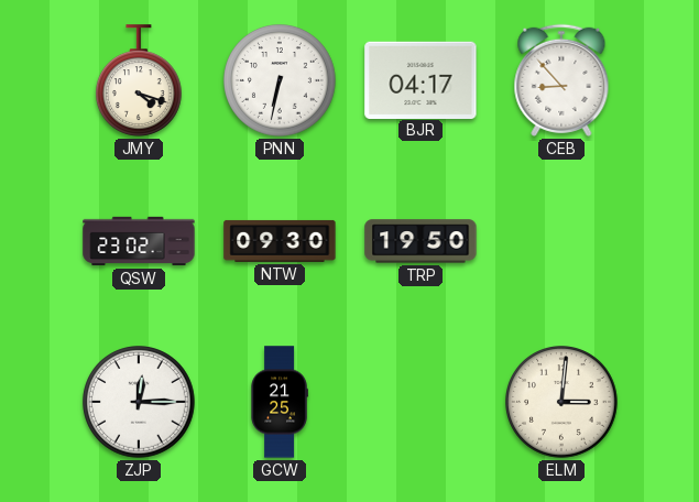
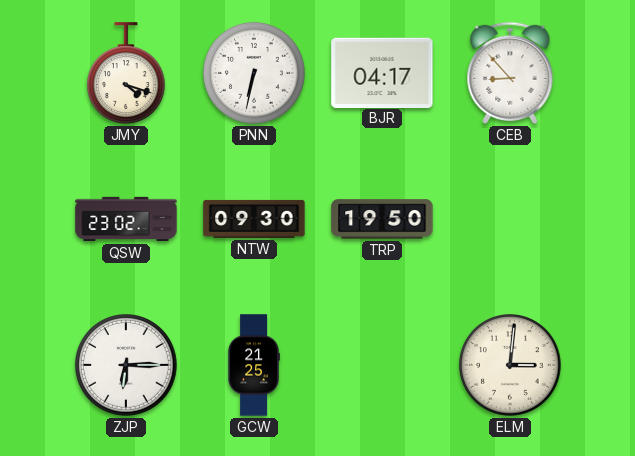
ZJP: 12:15 -> 6:15 (127, 366)
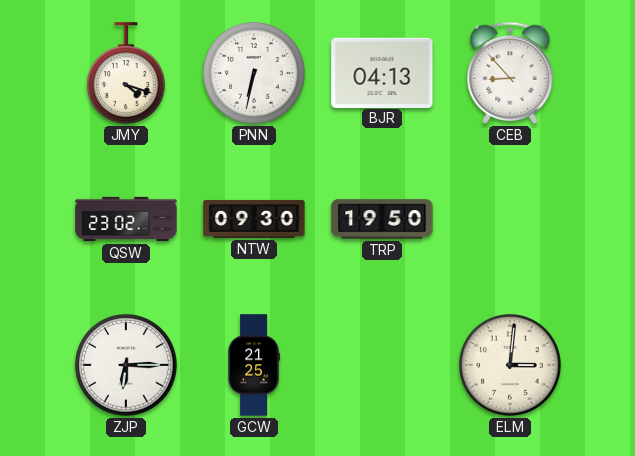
BJR: 04:17 -> 04:13 (382, 72)
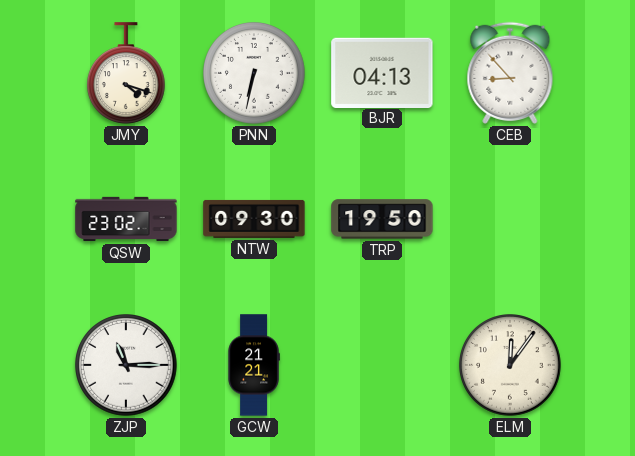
ZJP: 6:15 -> 11:15 (127, 366)
GCW: 21:25 -> 21:21 (254, 365)
ELM: 3:01 -> 12:06 (511, 366)
